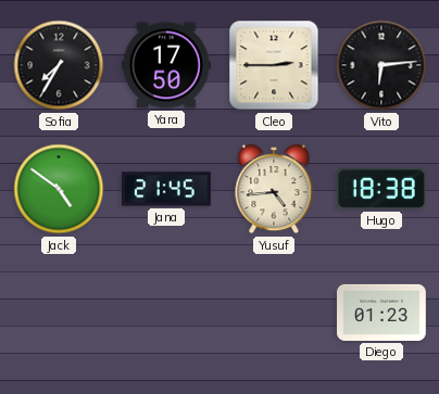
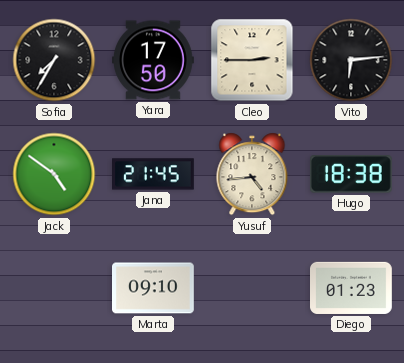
Marta: none -> 09:10 (154, 288)
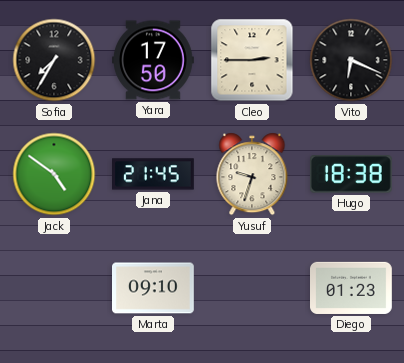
Vito: 6:14 -> 6:19 (351, 60)
Yusuf: 4:44 -> 9:33 (252, 174)
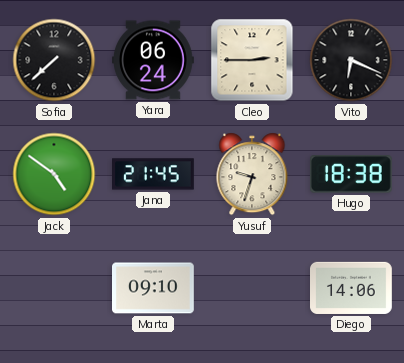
Sofia: 7:35 -> 7:38 (54, 60)
Yara: 17:50 -> 06:24 (154, 60)
Diego: 01:23 -> 14:06 (352, 288)
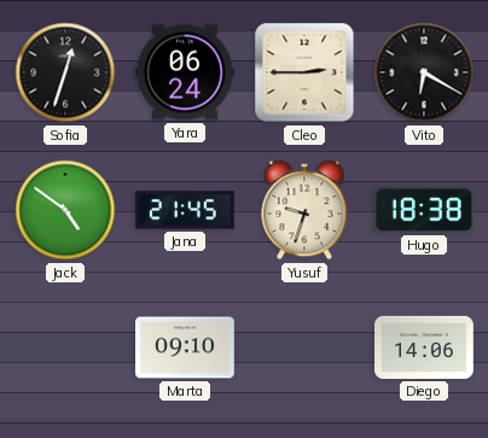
Sofia: 7:38 -> 12:33 (65, 72)
Vito: 6:19 -> 6:20 (424, 72)
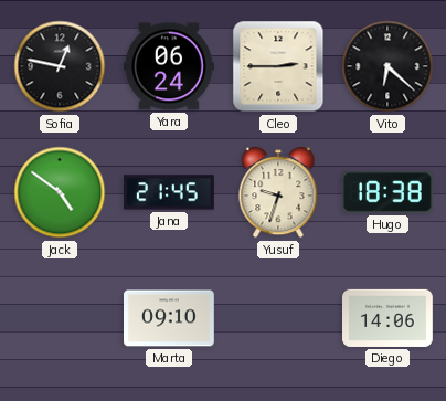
Sofia: 12:33 -> 12:47 (60, 66)
Vito: 6:20 -> 6:22 (387, 66)
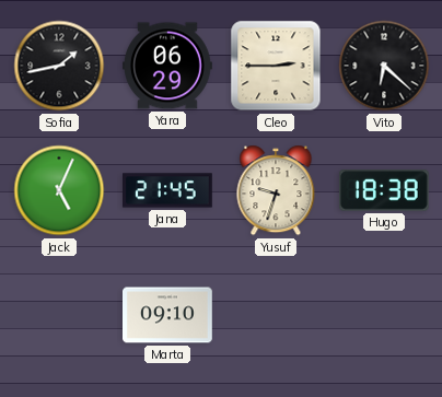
Sofia: 12:47 -> 1:43 (59, 66)
Yara: 06:24 -> 06:29 (168, 66)
Jack: 4:51 -> 5:04 (59, 190)
Diego: 14:06 -> none (389, 318)
